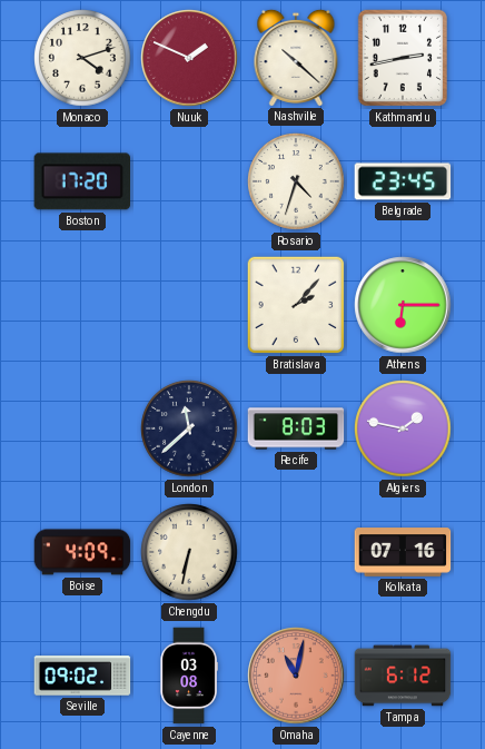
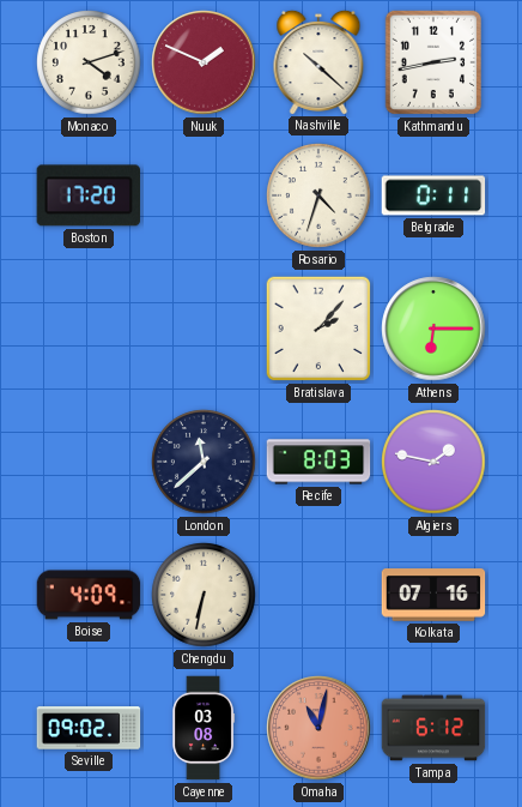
Belgrade: 23:45 -> 0:11 (433, 195)
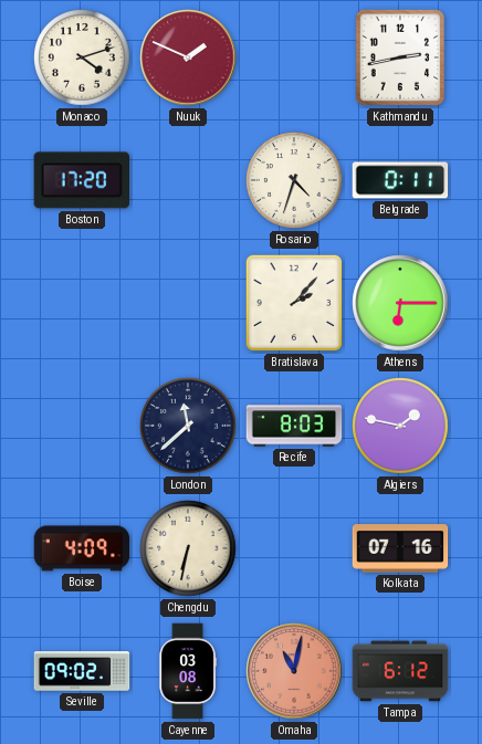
Nashville: 10:22 -> none (318, 61)
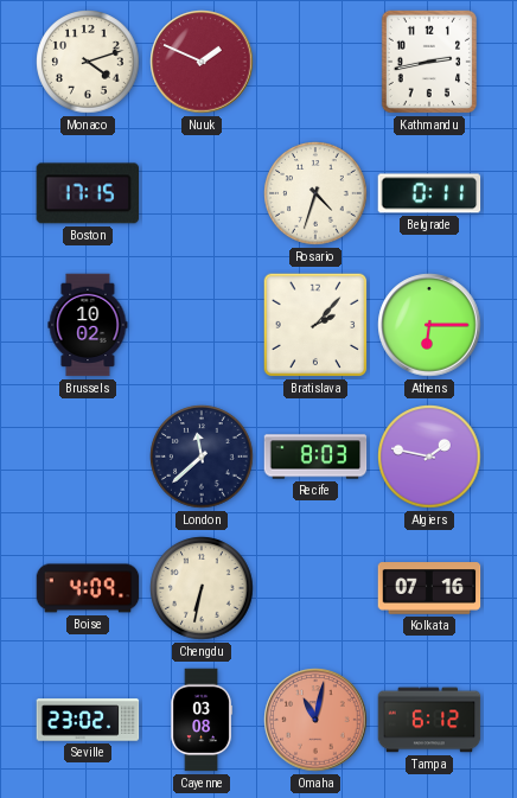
Boston: 17:20 -> 17:15 (87, 193)
Brussels: none -> 10:02 (88, 325)
Seville: 09:02 -> 23:02 (88, 720)
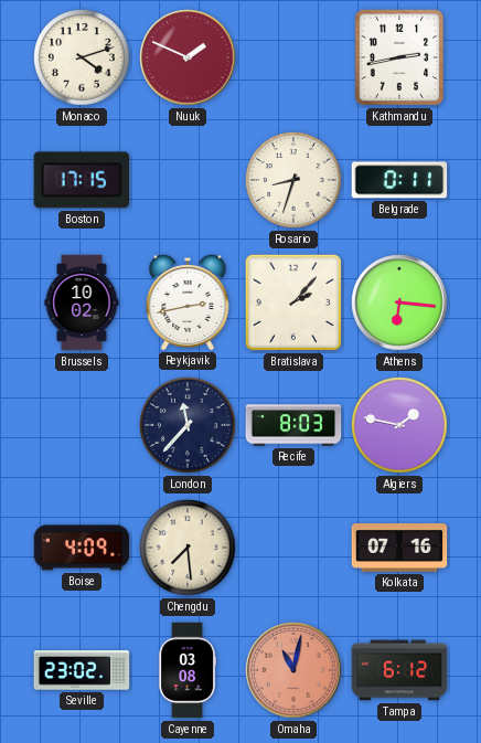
Rosario: 4:33 -> 8:33 (293, 180)
Reykjavik: none -> 2:43 (188, 301)
Athens: 6:15 -> 6:16 (399, 302)
London: 11:38 -> 11:37 (188, 425)
Chengdu: 6:32 -> 7:29 (188, 548)
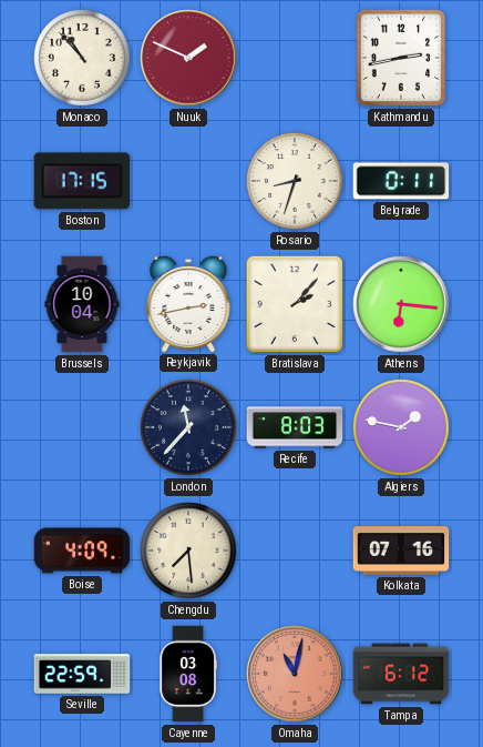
Monaco: 4:12 -> 10:53 (82, 58)
Brussels: 10:02 -> 10:04 (82, 304)
Seville: 23:02 -> 22:59 (82, 674)
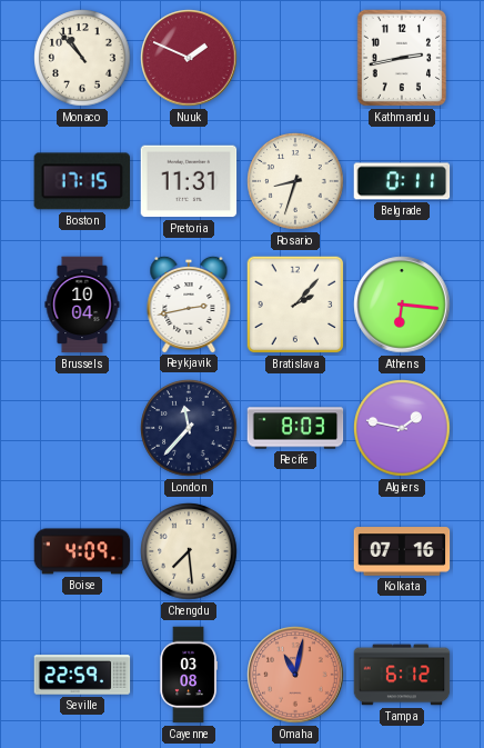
Pretoria: none -> 11:31 (189, 181)
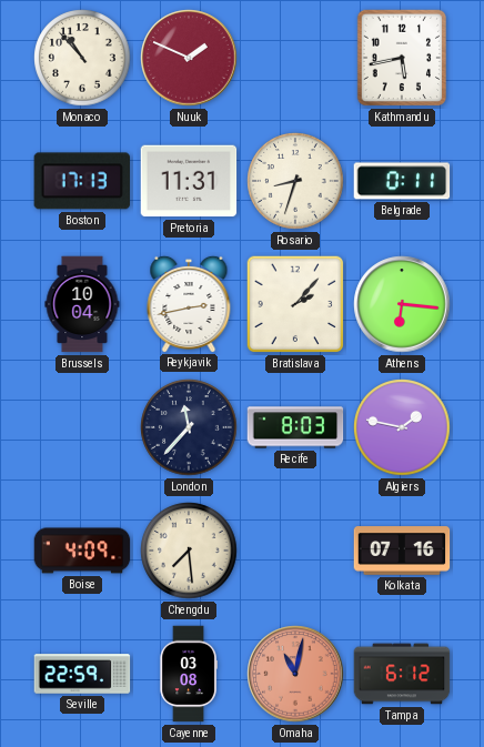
Kathmandu: 2:43 -> 5:43 (401, 58)
Boston: 17:15 -> 17:13 (81, 181)
